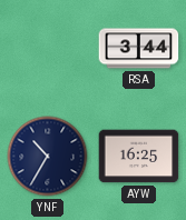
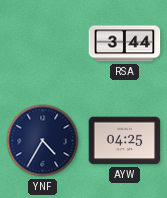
YNF: 10:35 -> 4:35 (43, 141)
AYW: 16:25 -> 04:25 (125, 141)
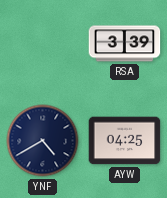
RSA: 3:44 -> 3:39 (125, 44)
YNF: 4:35 -> 4:40 (43, 141)
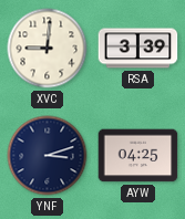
XVC: none -> 9:01 (48, 49)
YNF: 4:40 -> 3:12 (48, 156)
